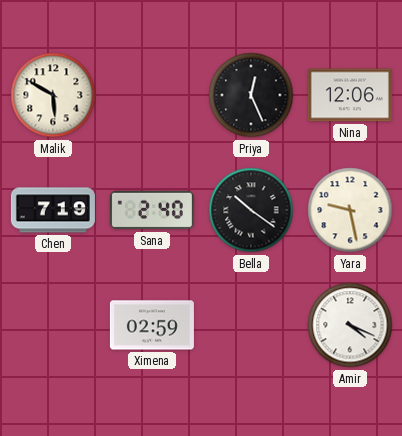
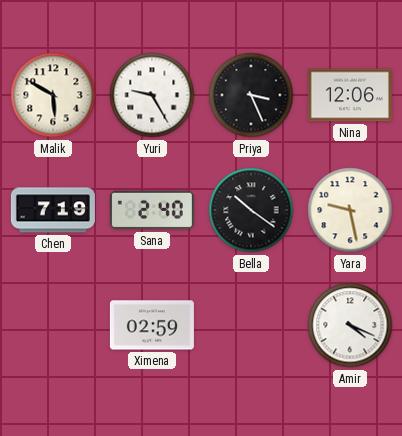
Yuri: none -> 9:25 (152, 95)
Priya: 12:26 -> 3:26 (251, 95)
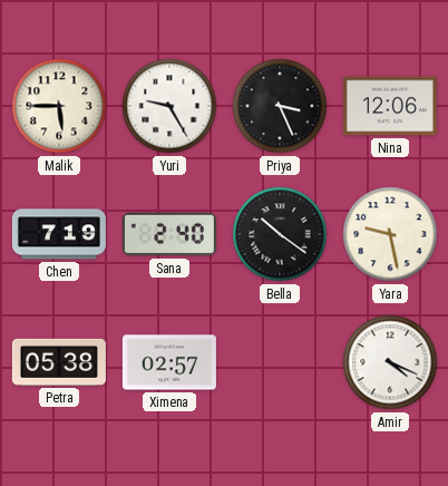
Malik: 5:50 -> 5:45 (59, 106)
Petra: none -> 05:38 (59, 362)
Ximena: 02:59 -> 02:57 (169, 362)
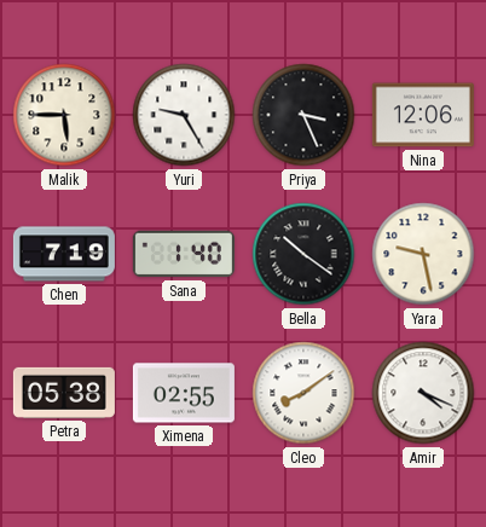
Sana: 2:40 -> 1:40 (184, 254)
Ximena: 02:57 -> 02:55 (184, 393)
Cleo: none -> 8:09 (303, 393)
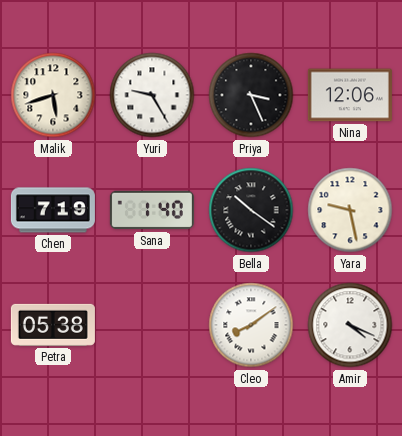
Malik: 5:45 -> 5:42 (53, 95)
Ximena: 02:55 -> none (184, 393)
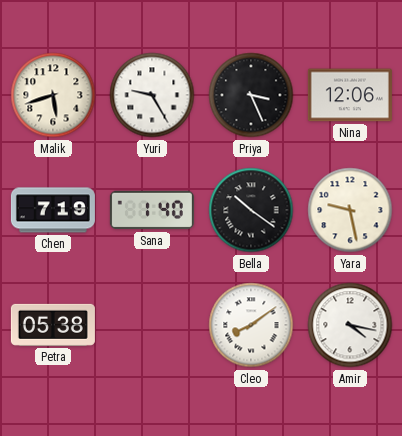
Amir: 4:19 -> 4:17 (350, 325)
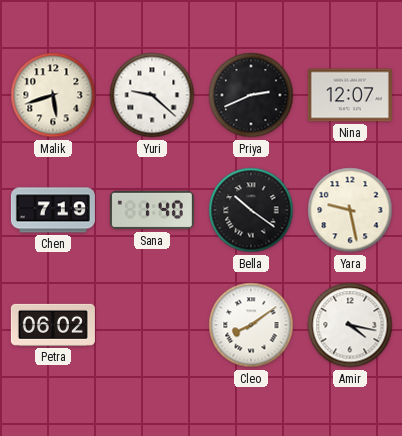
Yuri: 9:25 -> 9:22 (152, 95)
Priya: 3:26 -> 2:41 (251, 95)
Nina: 12:06 -> 12:07 (350, 95)
Petra: 05:38 -> 06:02 (53, 325)
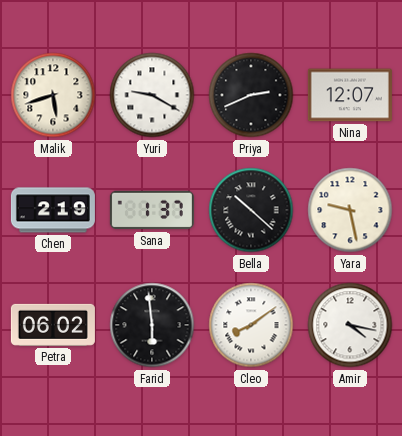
Yuri: 9:22 -> 9:20 (152, 95)
Chen: 7:19 -> 2:19 (53, 210)
Sana: 1:40 -> 1:37 (152, 210)
Bella: 10:21 -> 10:22 (251, 210)
Farid: none -> 5:59 (152, 325)
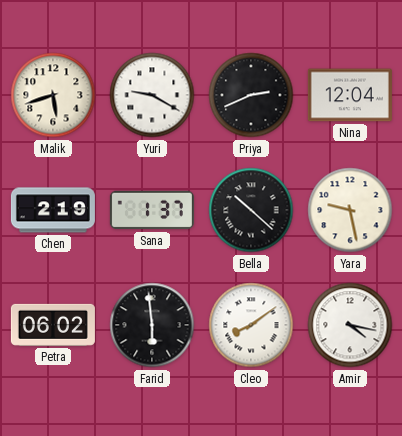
Nina: 12:07 -> 12:04 (350, 95)
